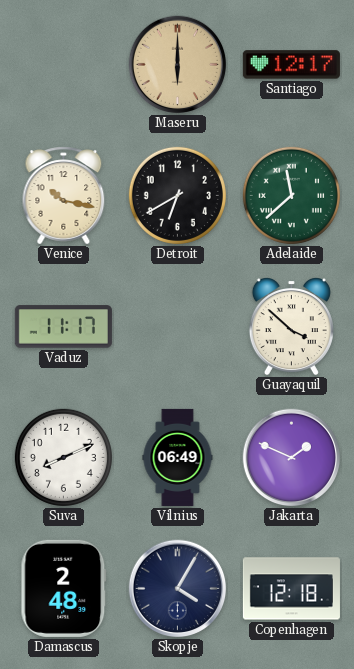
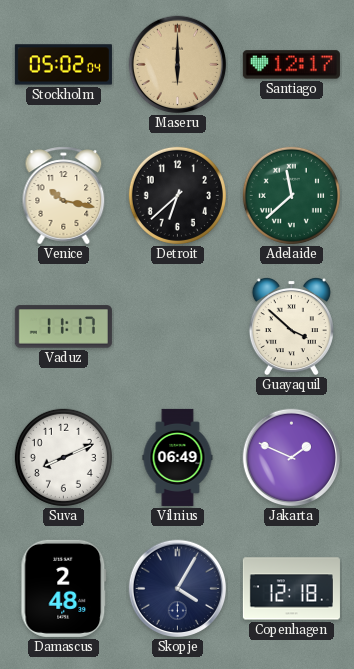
Stockholm: none -> 05:02 (63, 65)
Detroit: 6:40 -> 6:38 (177, 195)
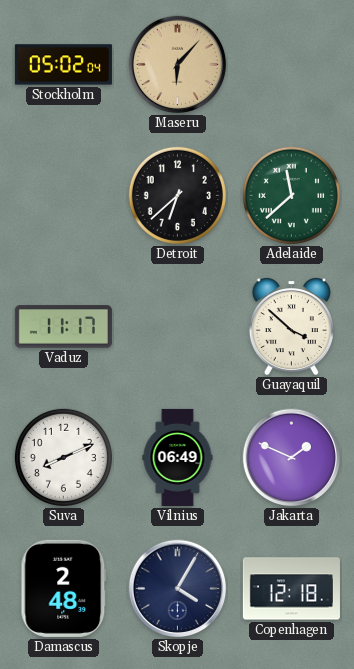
Maseru: 6:00 -> 6:07 (178, 65)
Santiago: 12:17 -> none (291, 65)
Venice: 10:17 -> none (64, 196)
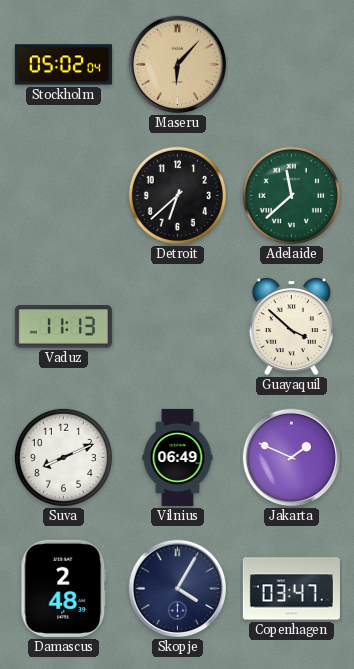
Vaduz: 11:17 -> 11:13 (63, 327)
Copenhagen: 12:18 -> 03:47 (291, 589)
